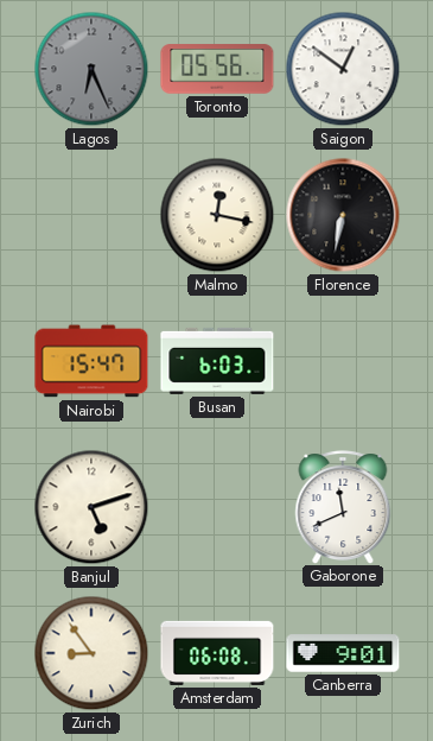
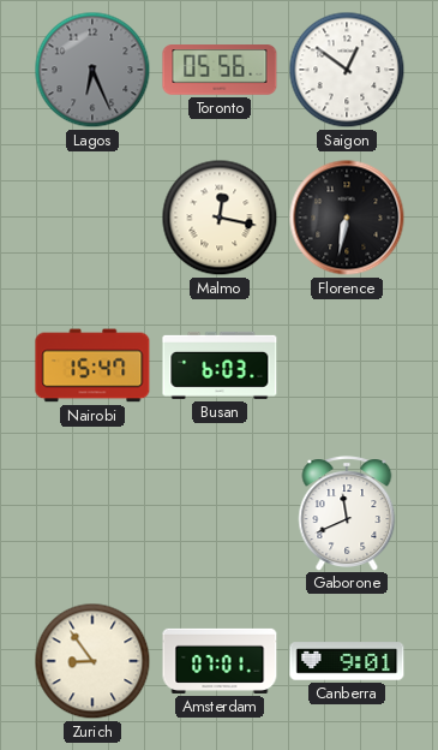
Banjul: 5:12 -> none (91, 507)
Amsterdam: 06:08 -> 07:01 (220, 661)
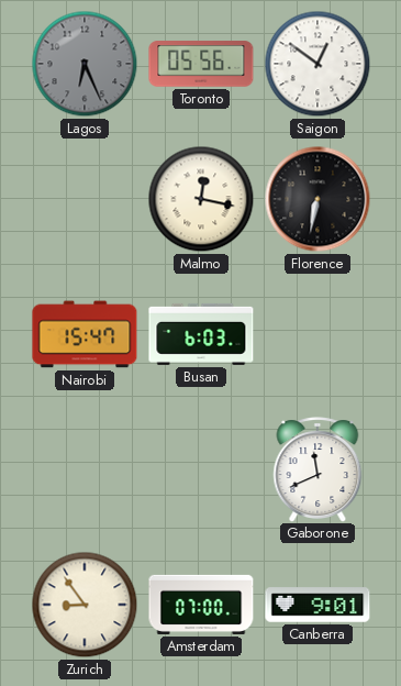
Amsterdam: 07:01 -> 07:00 (201, 605)
